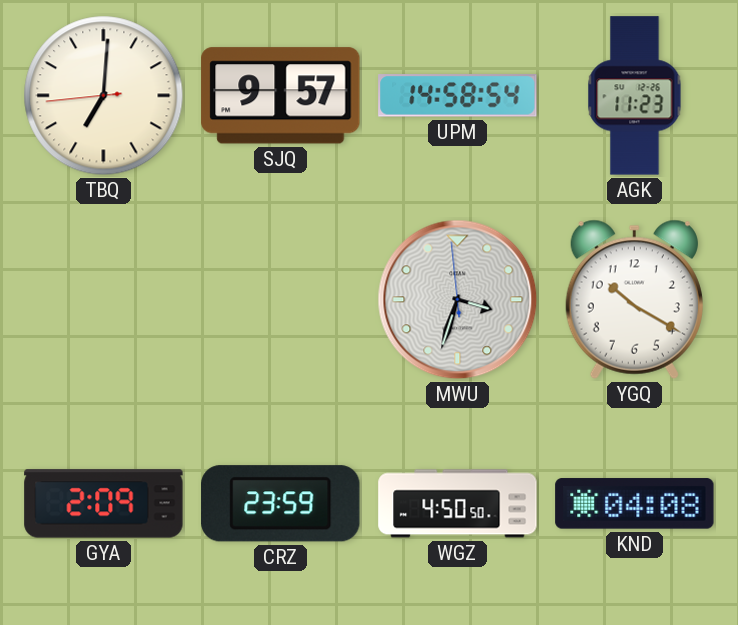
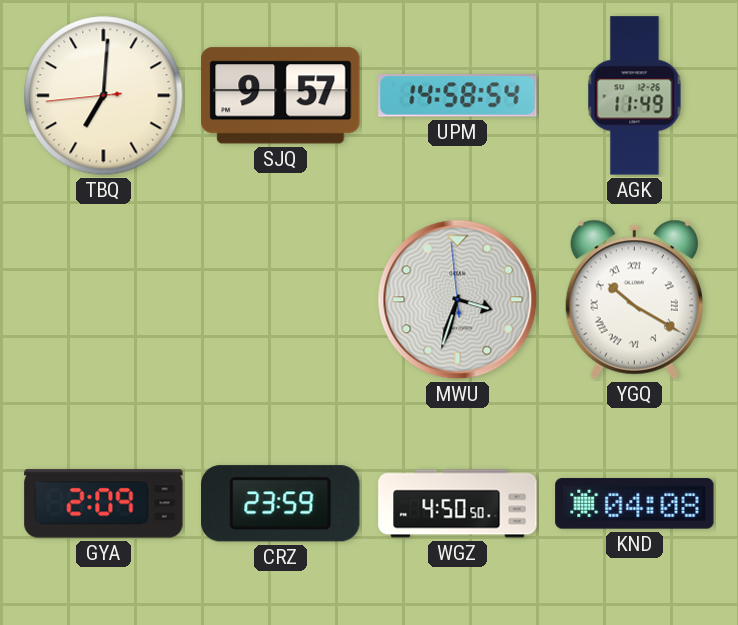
AGK: 11:23 -> 11:49 (635, 96)
YGQ numerals: Arabic -> Roman (634, 299)
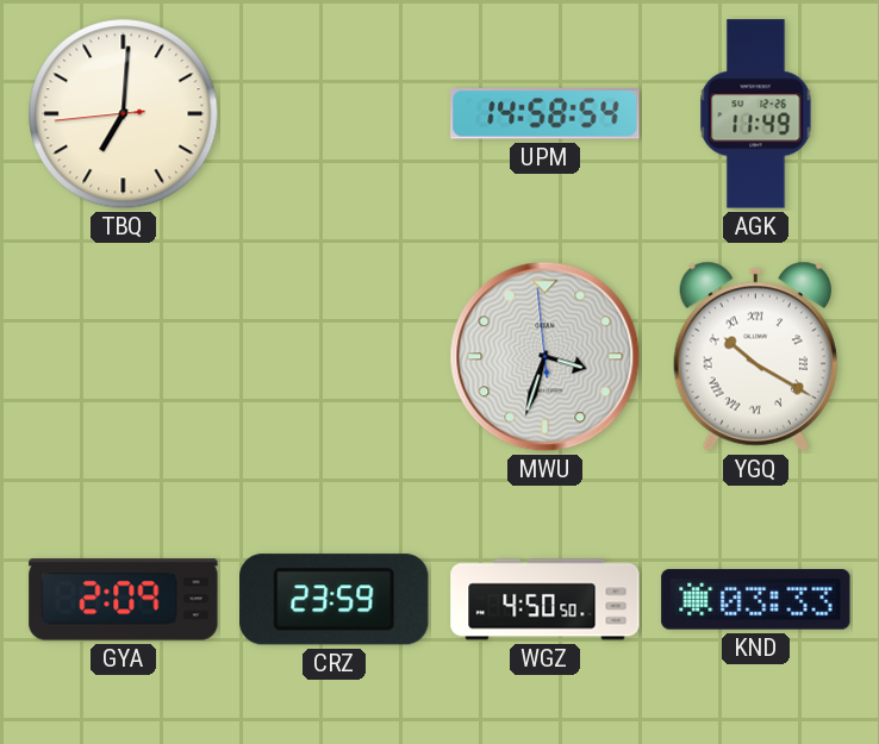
SJQ: 9:57 -> none (281, 96)
KND: 04:08 -> 03:33 (756, 600)
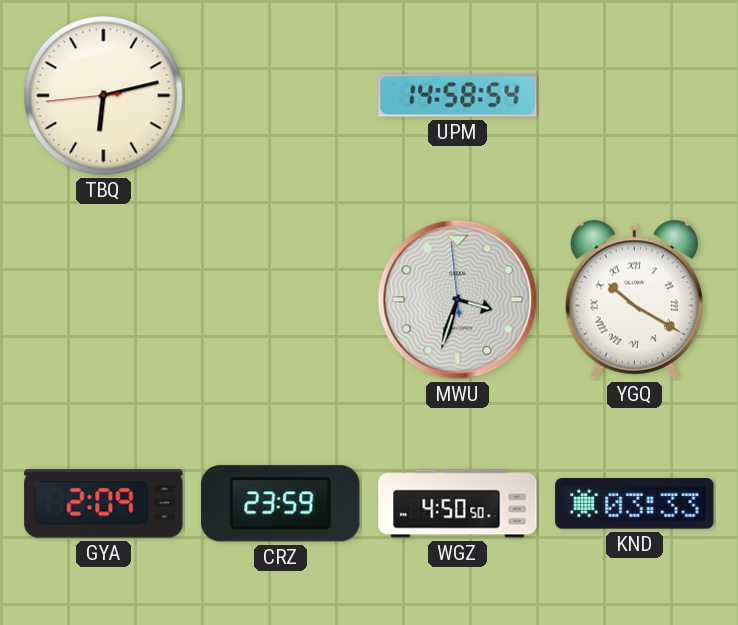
TBQ: 7:00 -> 6:12 (104, 96)
AGK: 11:49 -> none (756, 114)
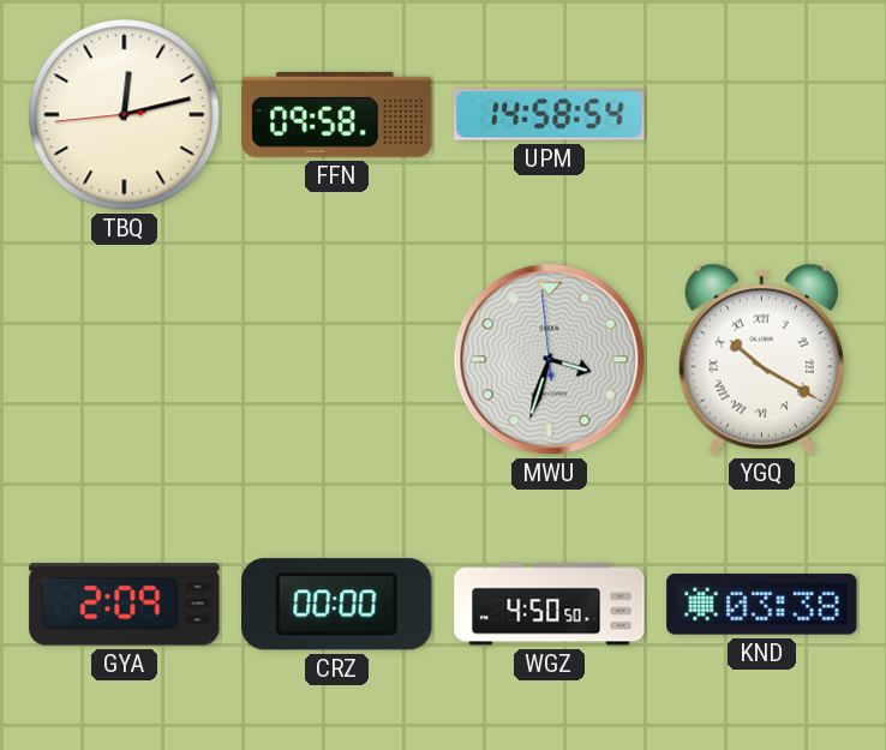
TBQ: 6:12 -> 12:12 (125, 115)
FFN: none -> 09:58 (337, 114)
CRZ: 23:59 -> 00:00 (337, 605)
KND: 03:33 -> 03:38 (762, 605)
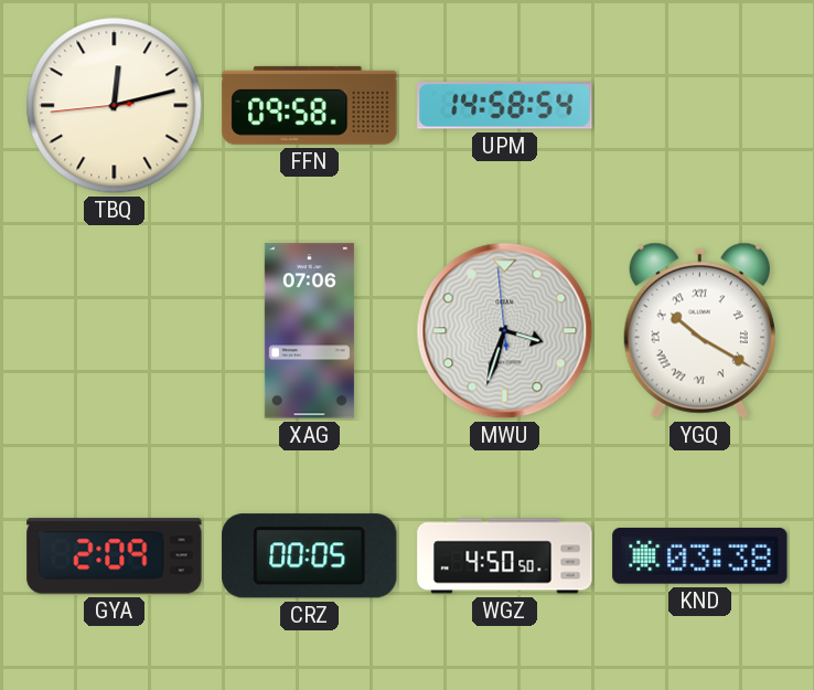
XAG: none -> 07:06 (309, 331)
CRZ: 00:00 -> 00:05 (310, 556)
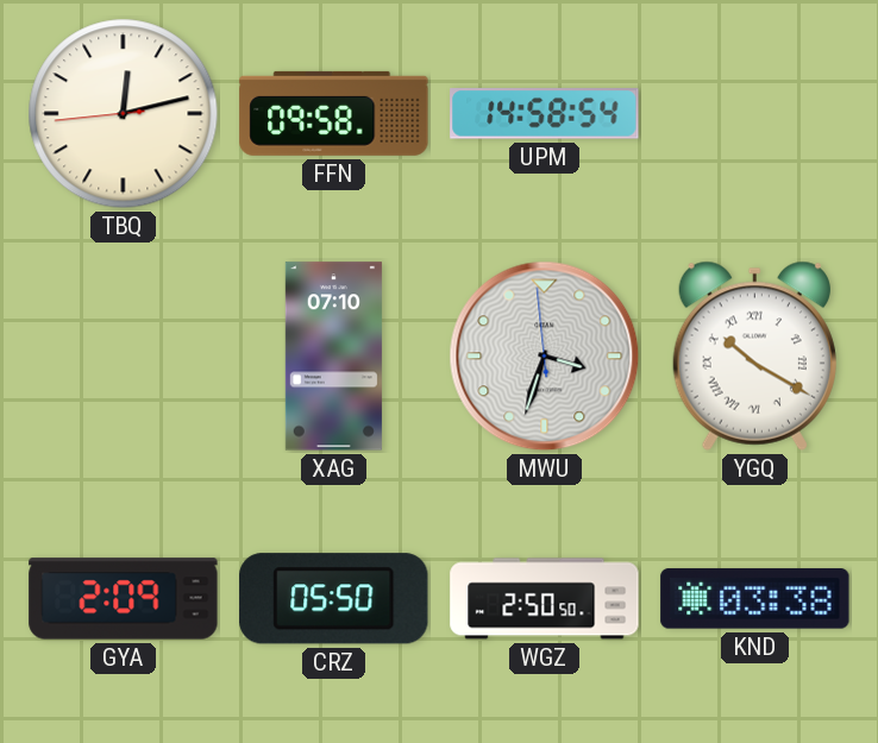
XAG: 07:06 -> 07:10 (333, 357)
CRZ: 00:05 -> 05:50 (334, 599)
WGZ: 4:50 -> 2:50 (545, 599)
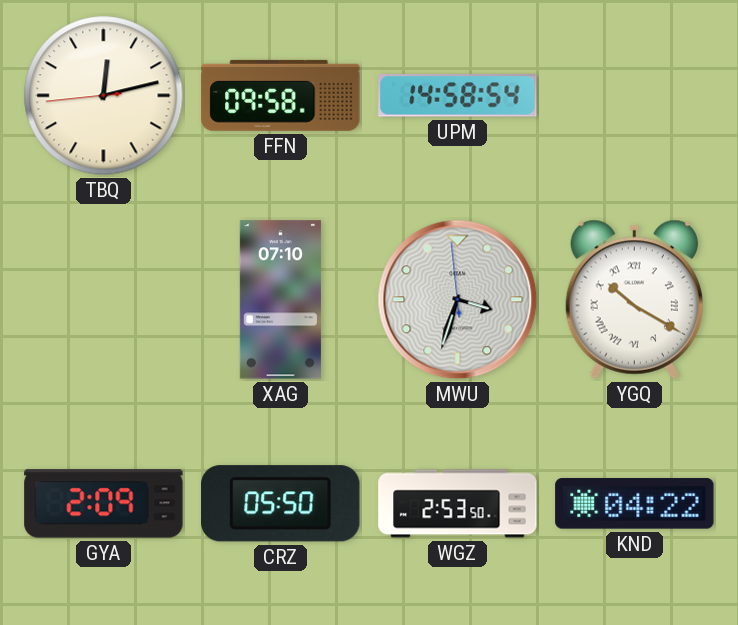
WGZ: 2:50 -> 2:53 (458, 504)
KND: 03:38 -> 04:22 (635, 504)
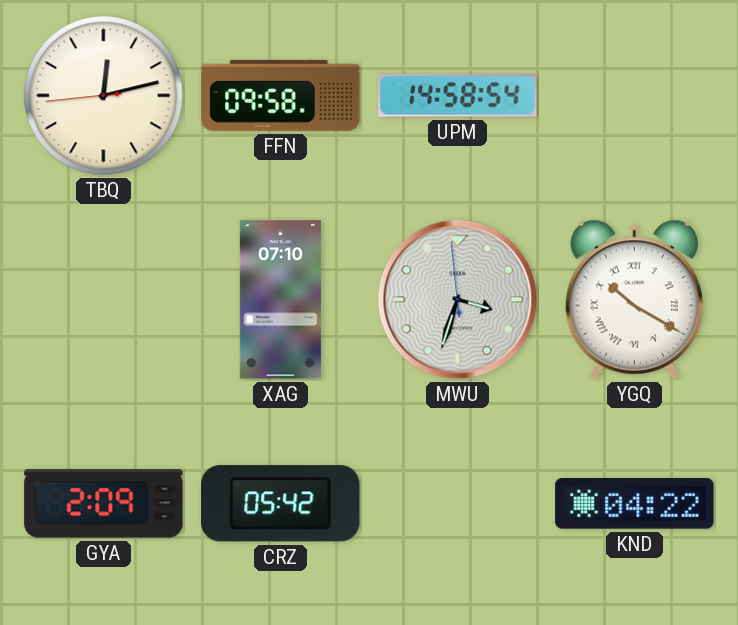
CRZ: 05:50 -> 05:42 (281, 504)
WGZ: 2:53 -> none (458, 504)
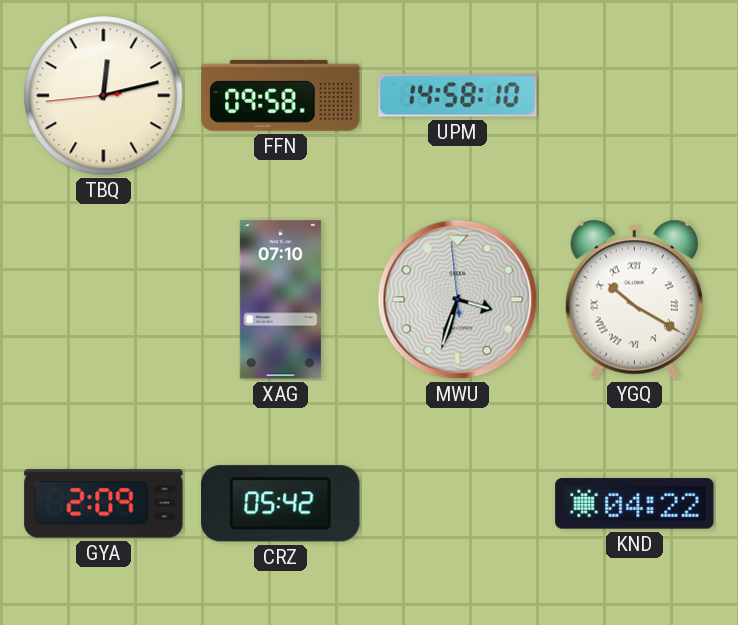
UPM: 14:58:54 -> 14:58:10 (458, 96)
